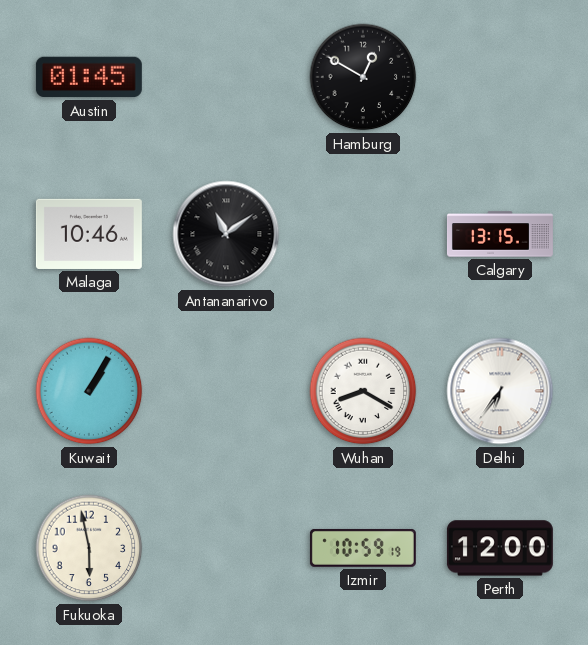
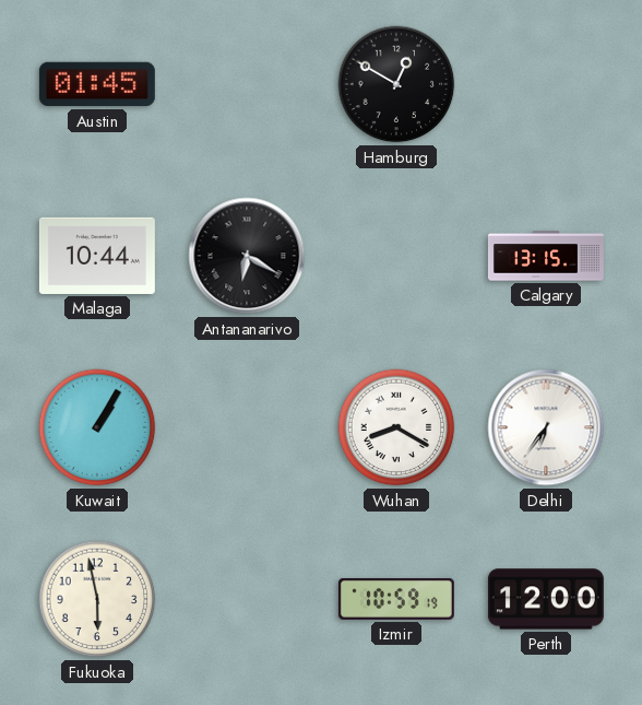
Malaga: 10:46 -> 10:44 (97, 256)
Antananarivo: 11:09 -> 6:20 (247, 256)
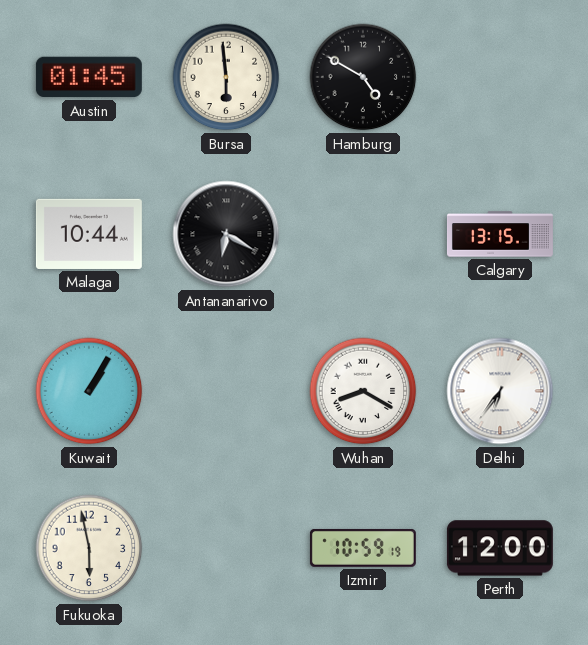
Bursa: none -> 5:59 (226, 77)
Hamburg: 12:50 -> 4:50 (363, 77)
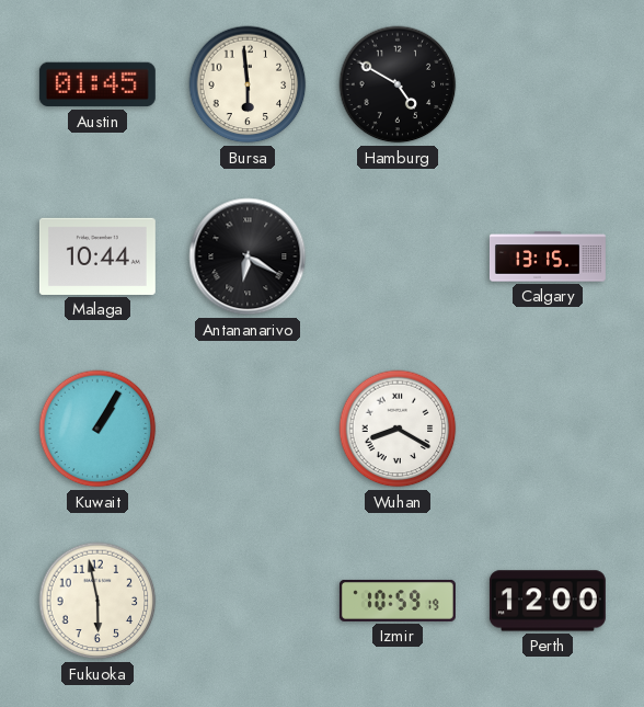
Delhi: 6:36 -> none (500, 391)
